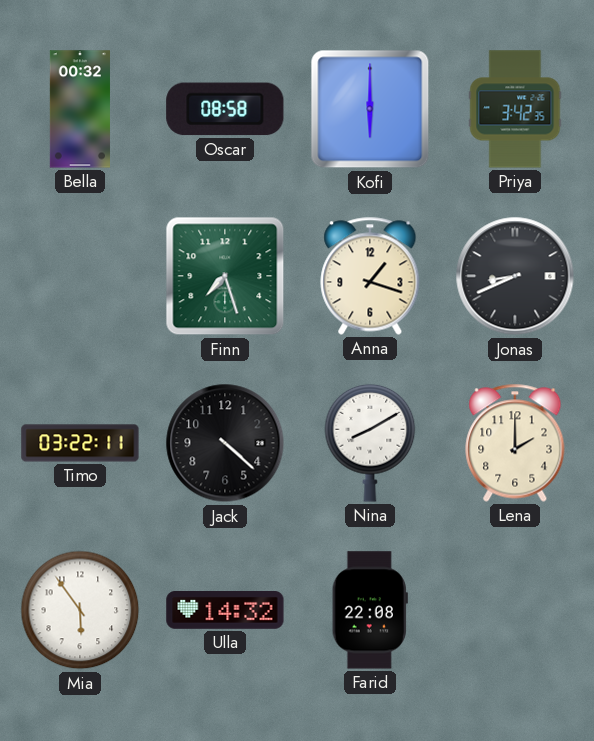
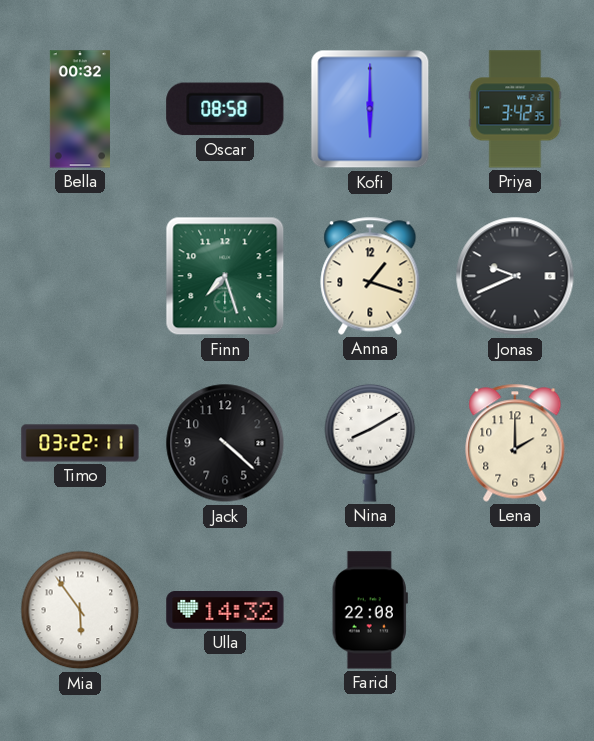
Jonas: 8:41 -> 9:41 (515, 276)
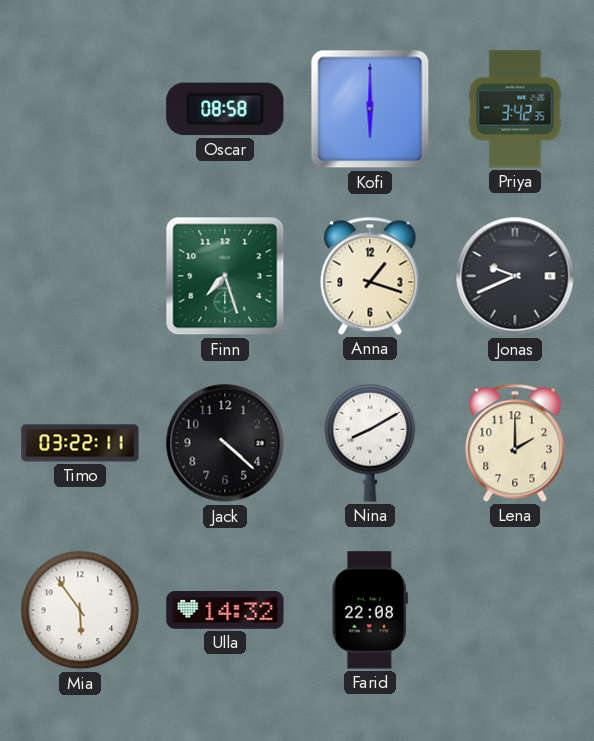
Bella: 00:32 -> none (80, 109)
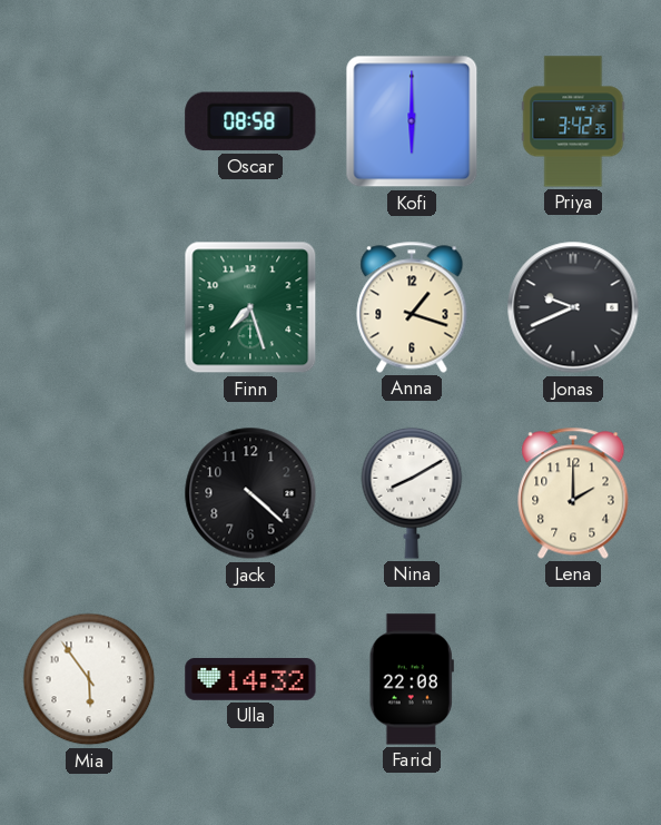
Timo: 03:22 -> none (80, 443)
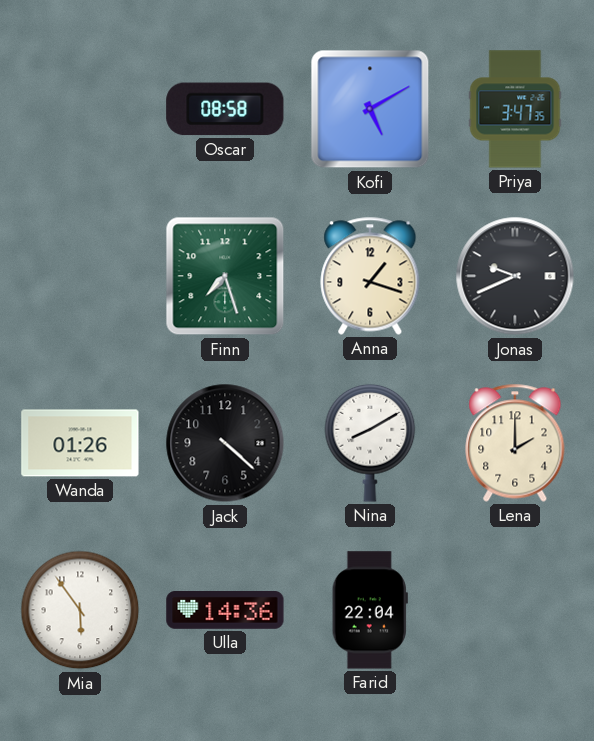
Kofi: 6:00 -> 5:10 (370, 109)
Priya: 3:42 -> 3:47 (515, 109)
Wanda: none -> 01:26 (80, 443)
Ulla: 14:32 -> 14:36 (225, 611)
Farid: 22:08 -> 22:04 (370, 610)
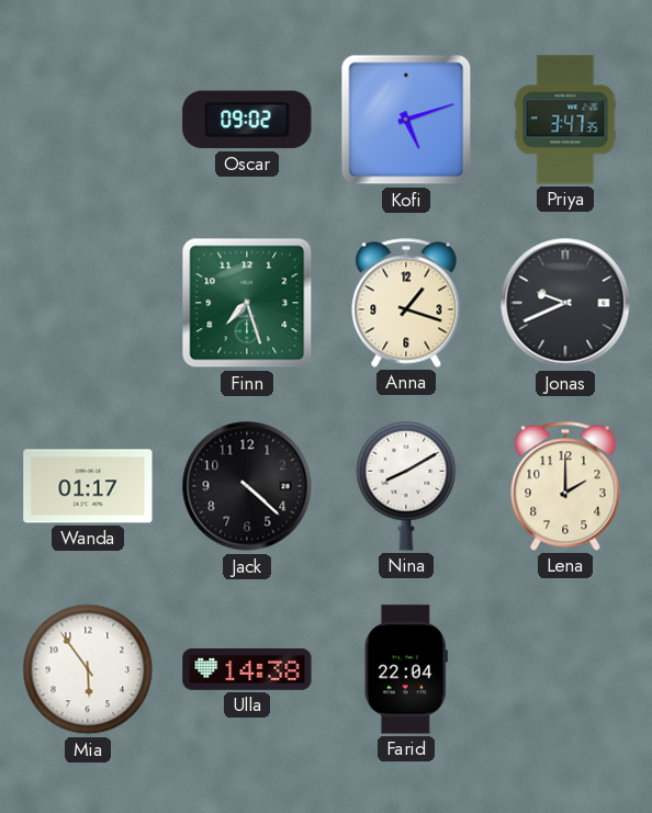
Oscar: 08:58 -> 09:02 (247, 120)
Kofi: 5:10 -> 5:12 (406, 120)
Wanda: 01:26 -> 01:17 (88, 486)
Ulla: 14:36 -> 14:38 (247, 670)
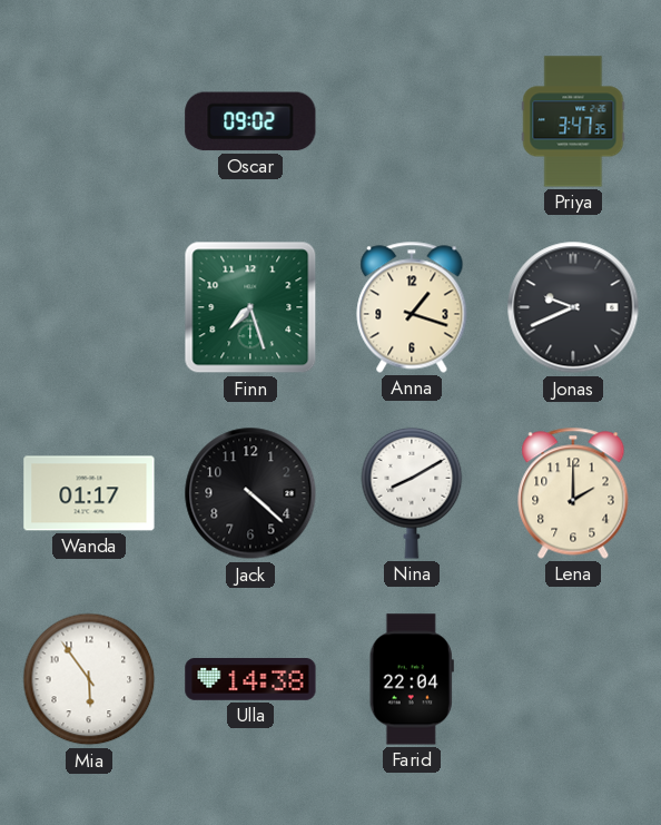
Kofi: 5:12 -> none (406, 120)
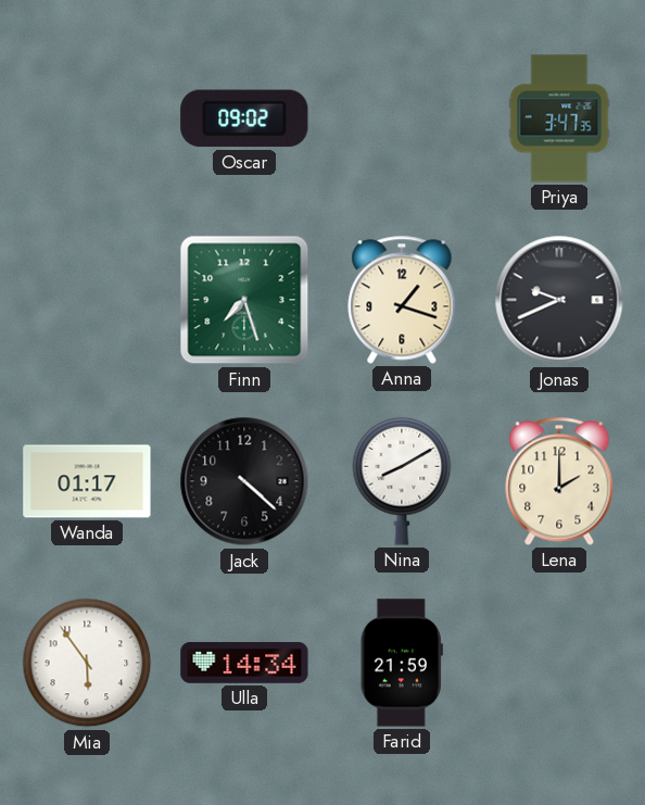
Ulla: 14:38 -> 14:34 (244, 664)
Farid: 22:04 -> 21:59 (402, 663)
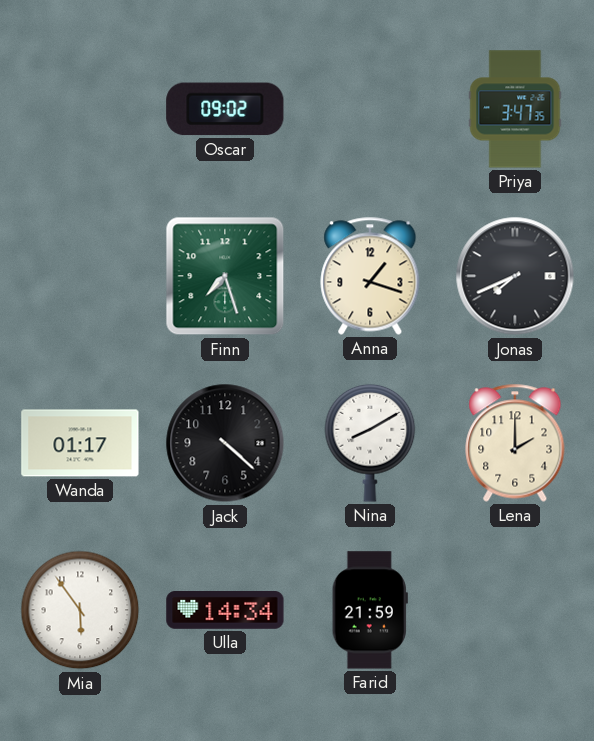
Jonas: 9:41 -> 7:41 (515, 276)
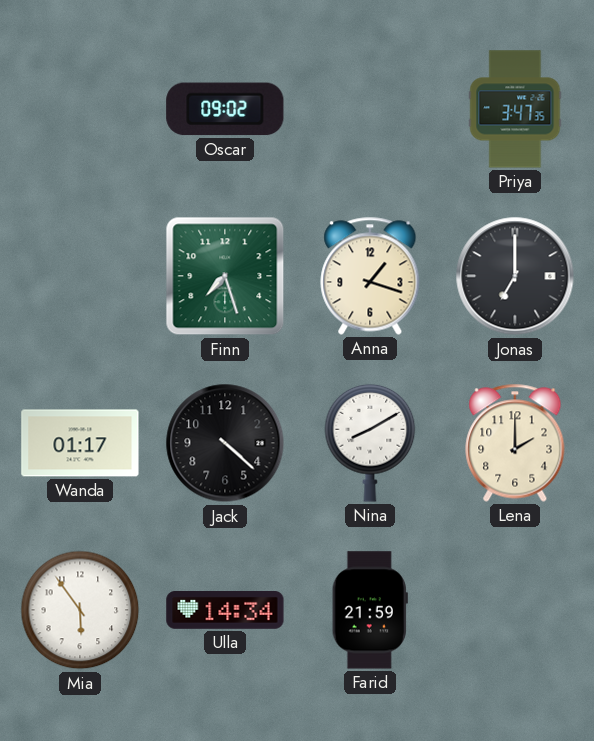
Jonas: 7:41 -> 7:00 (515, 276)
